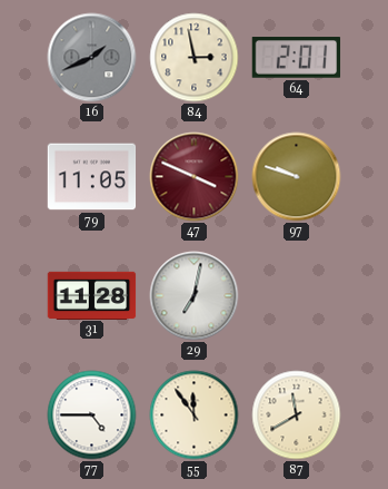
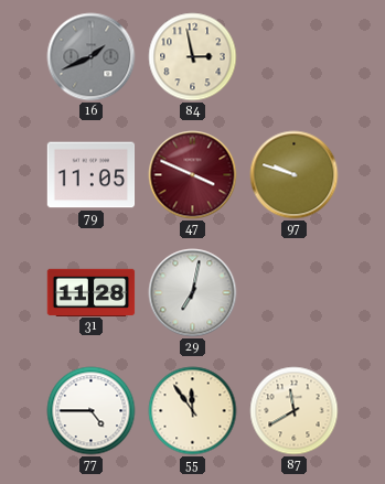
64: 2:01 -> none (297, 58)
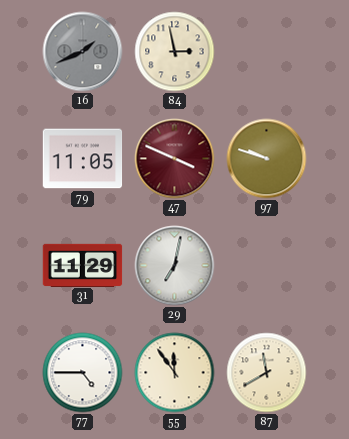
31: 11:28 -> 11:29 (83, 265)
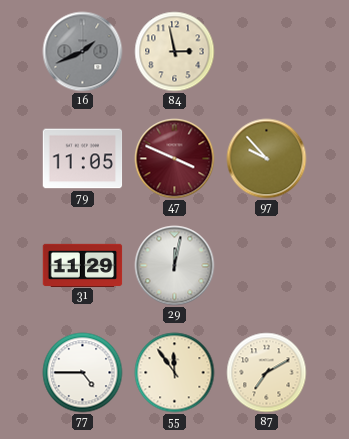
97: 9:48 -> 9:53 (267, 159)
29: 7:02 -> 12:02 (175, 266)
87: 11:40 -> 7:10 (267, 373)
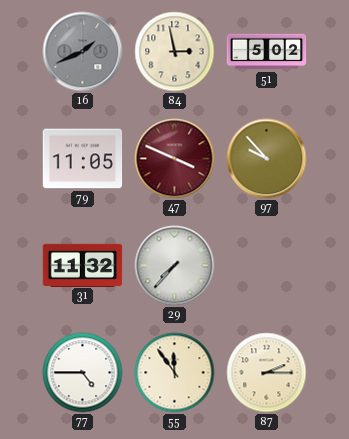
51: none -> 5:02 (267, 52)
31: 11:29 -> 11:32 (83, 265)
29: 12:02 -> 7:37 (175, 266)
87: 7:10 -> 2:15 (267, 373)
